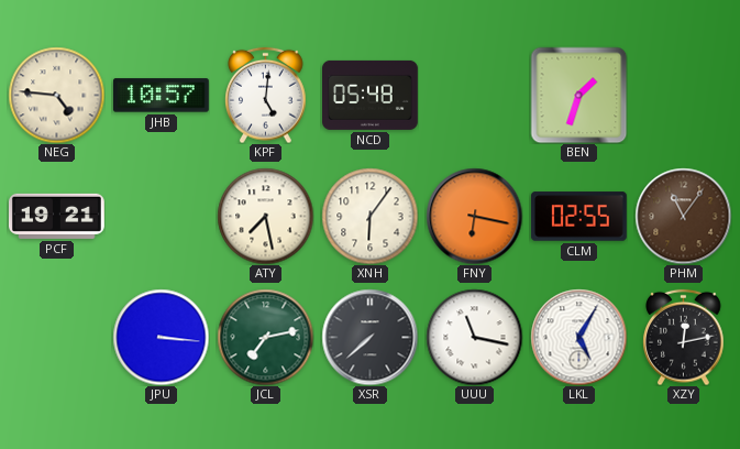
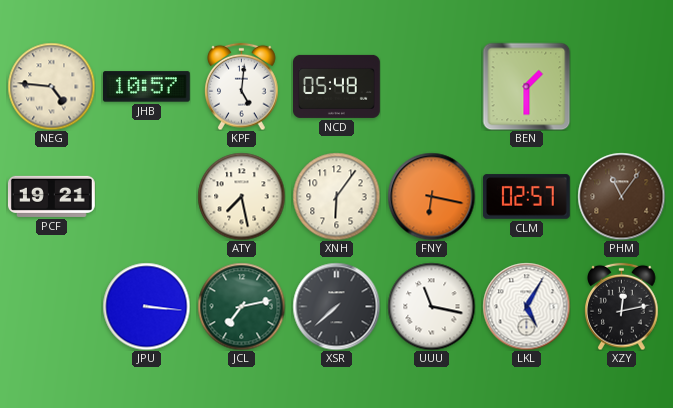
BEN: 1:33 -> 1:30 (526, 86)
CLM: 02:55 -> 02:57 (526, 197)
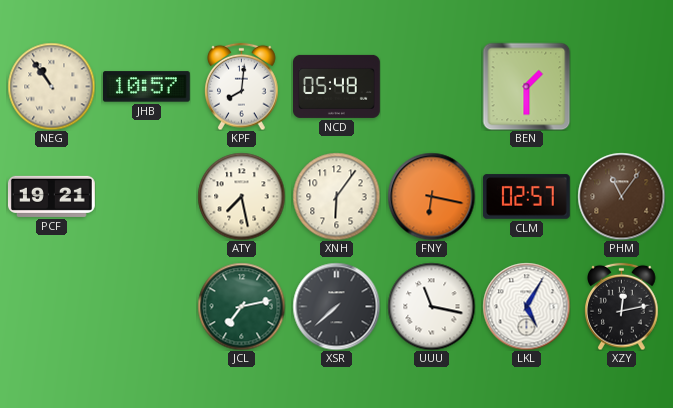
NEG: 4:46 -> 10:54 (51, 86)
KPF: 5:01 -> 8:01 (242, 86)
JPU: 3:16 -> none (146, 306)
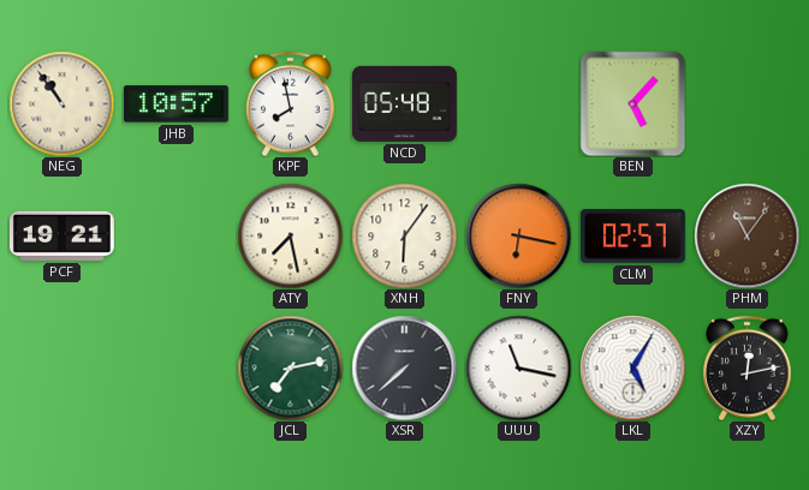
KPF: 8:01 -> 7:58 (291, 103)
BEN: 1:30 -> 5:07 (632, 103)
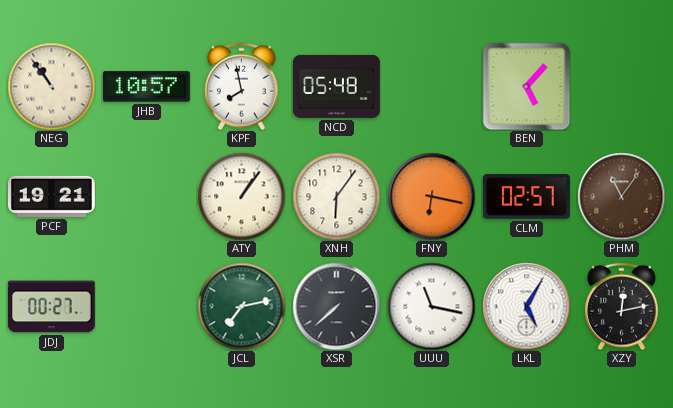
ATY: 7:28 -> 1:06 (241, 196)
JDJ: none -> 00:27 (51, 307)
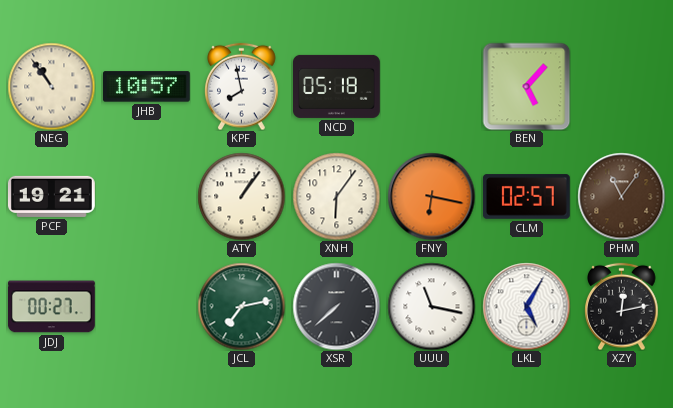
NCD: 05:48 -> 05:18 (337, 86)
